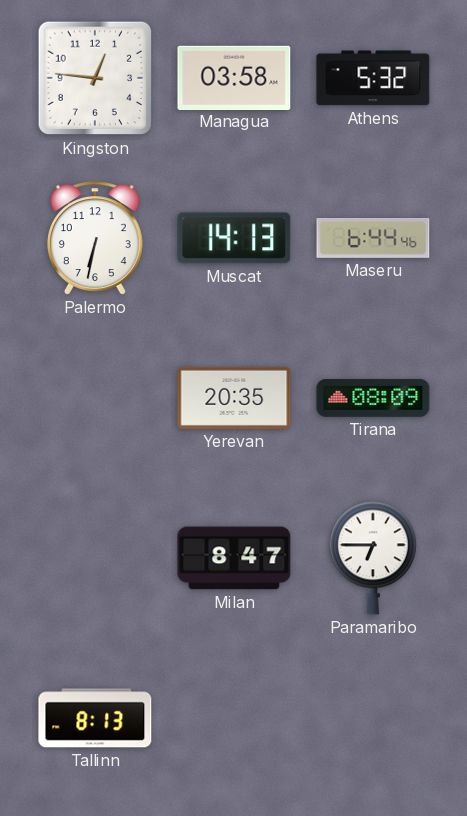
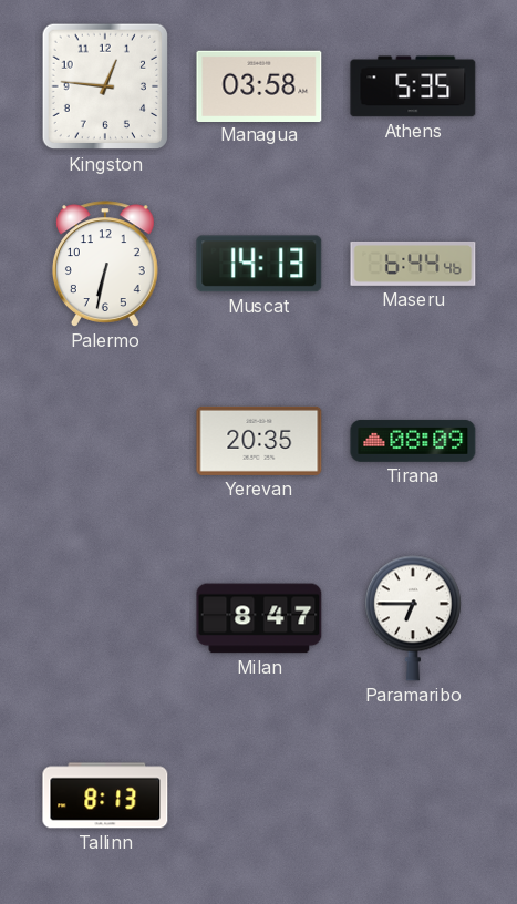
Athens: 5:32 -> 5:35 (413, 86)
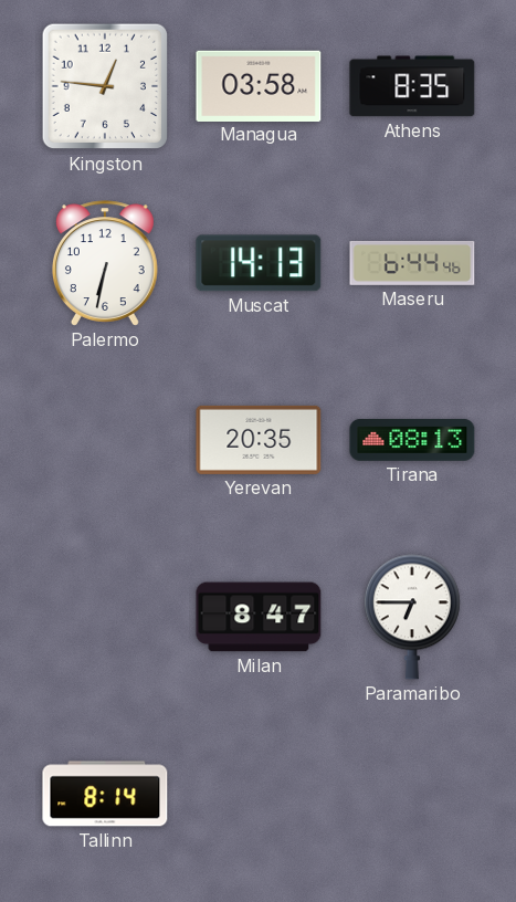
Athens: 5:35 -> 8:35 (412, 86)
Tirana: 08:09 -> 08:13 (412, 440)
Tallinn: 8:13 -> 8:14 (105, 794)
